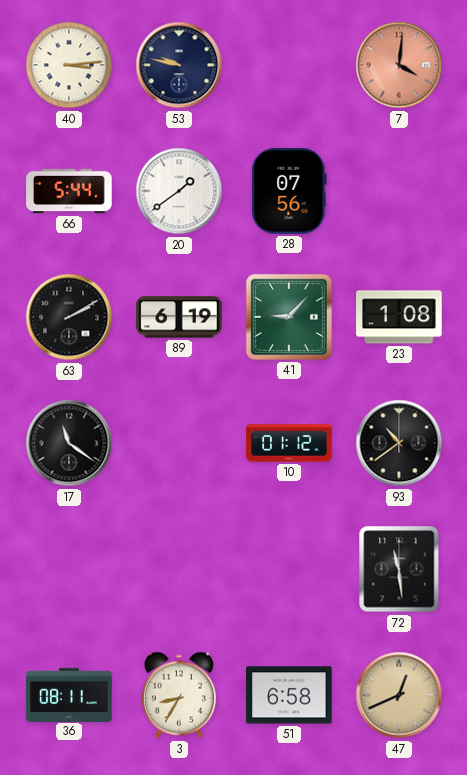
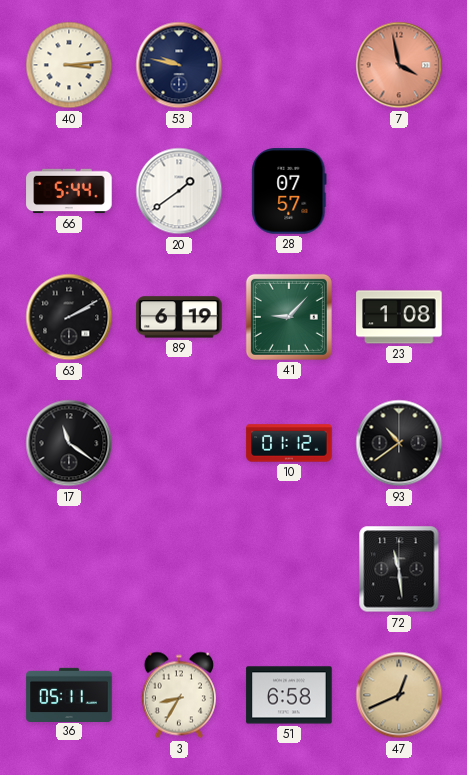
7: 4:01 -> 3:58 (399, 65)
28: 07:56 -> 07:57 (289, 191)
36: 08:11 -> 05:11 (69, 694)
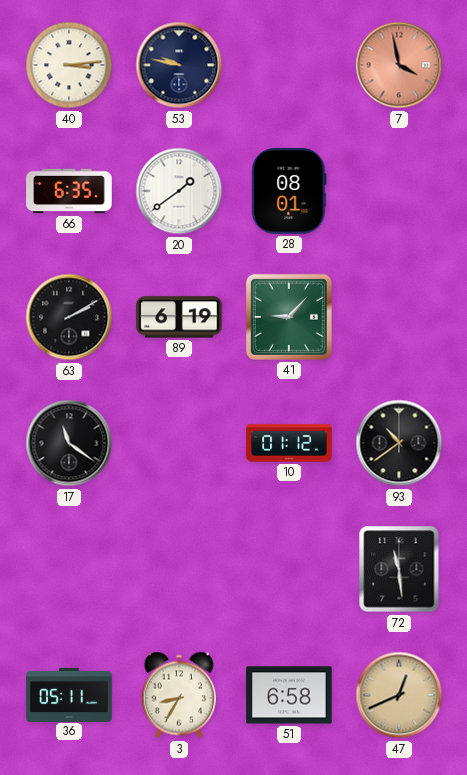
66: 5:44 -> 6:35 (69, 191)
28: 07:57 -> 08:01 (289, 191)
23: 1:08 -> none (399, 317)
